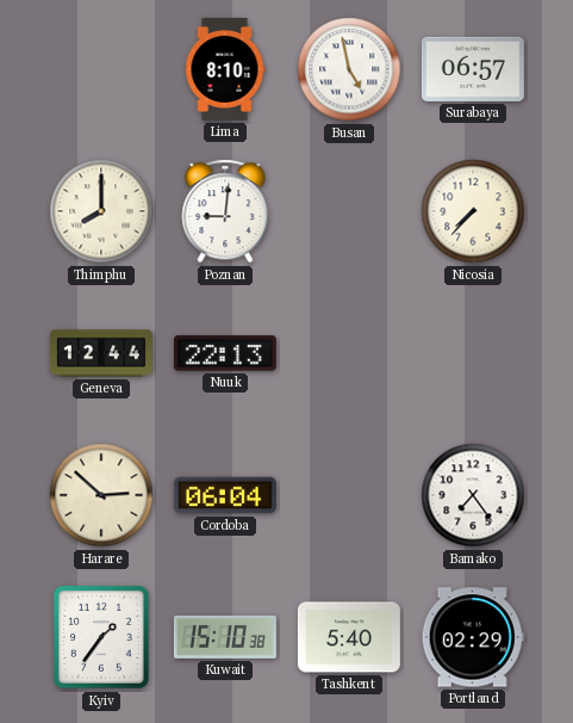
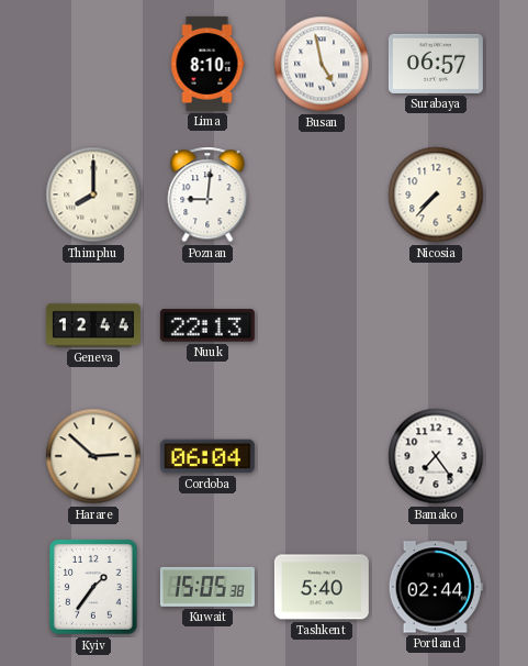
Kuwait: 15:10 -> 15:05 (207, 587)
Portland: 02:29 -> 02:44 (436, 587)
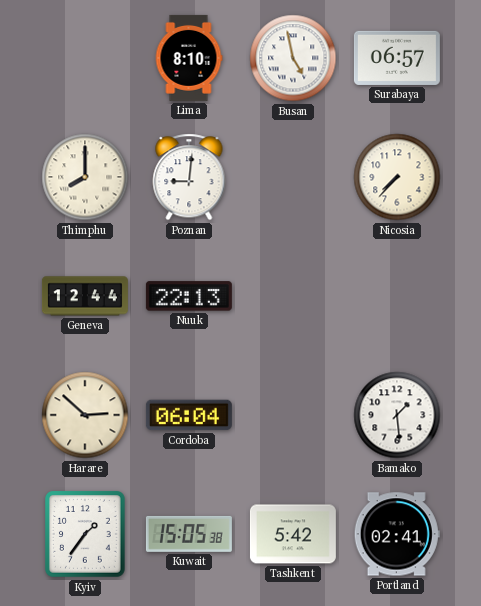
Bamako: 7:24 -> 1:29 (397, 415)
Tashkent: 5:40 -> 5:42 (293, 534)
Portland: 02:44 -> 02:41 (397, 534)
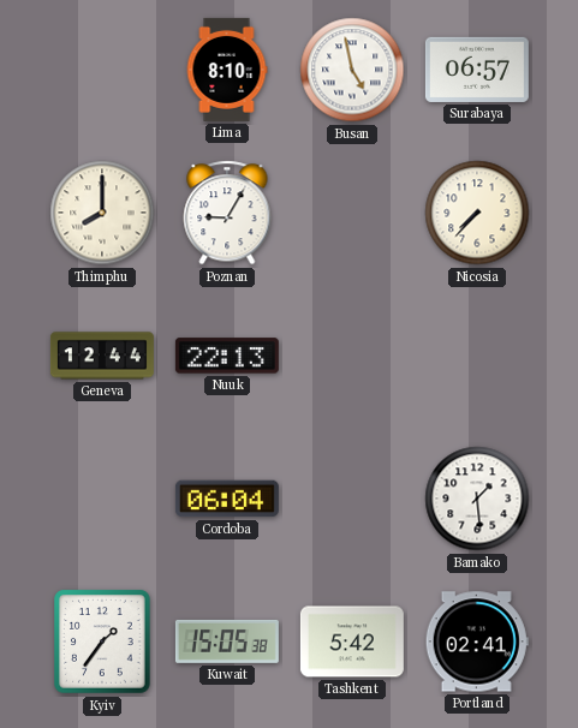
Poznan: 9:01 -> 9:05 (227, 213)
Harare: 2:52 -> none (85, 415)
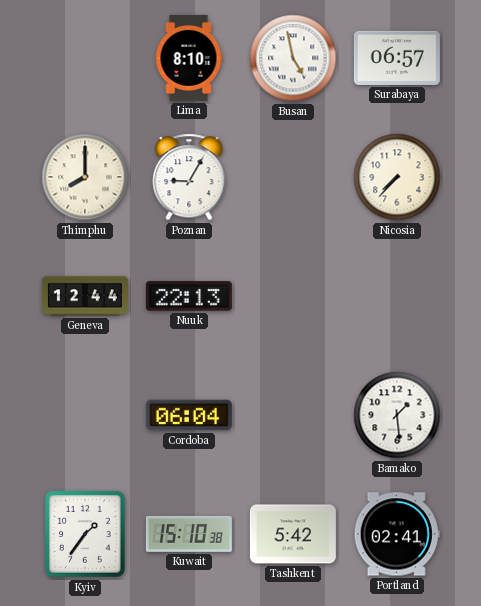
Kuwait: 15:05 -> 15:10 (189, 534)
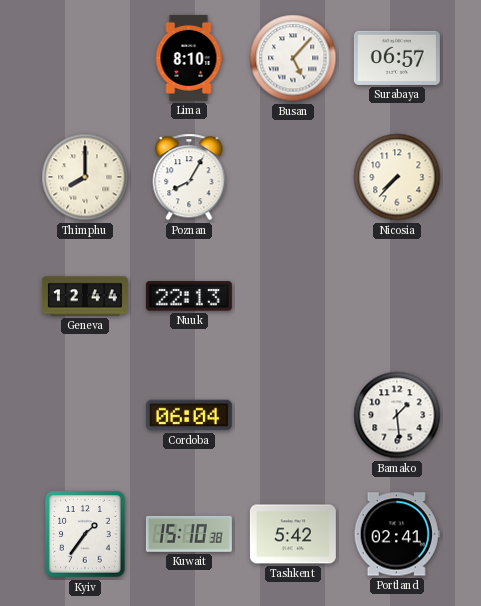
Busan: 4:58 -> 5:07 (293, 58)
Poznan: 9:05 -> 8:05 (189, 177)
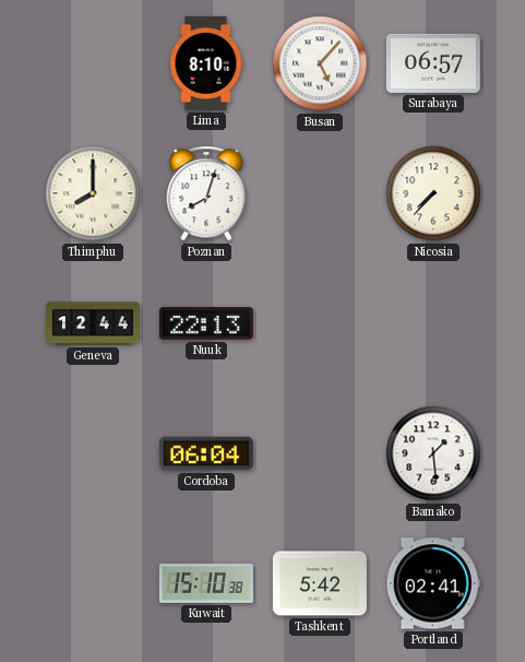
Poznan: 8:05 -> 8:03 (206, 193)
Kyiv: 1:36 -> none (86, 535)
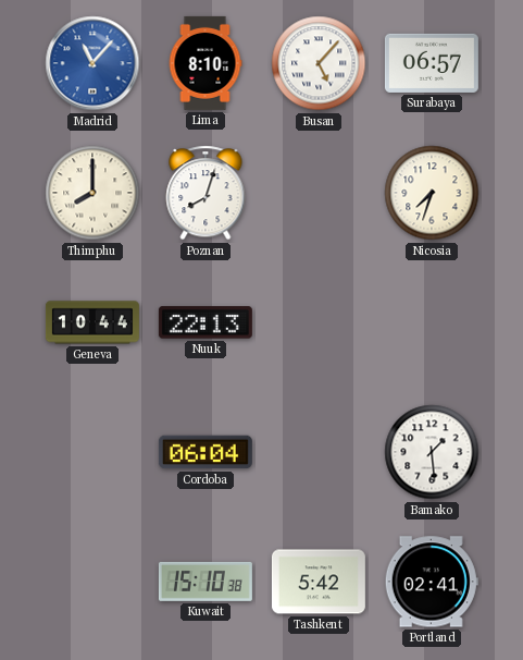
Madrid: none -> 11:07 (92, 63)
Nicosia: 7:37 -> 7:33 (432, 193)
Geneva: 12:44 -> 10:44 (92, 322)
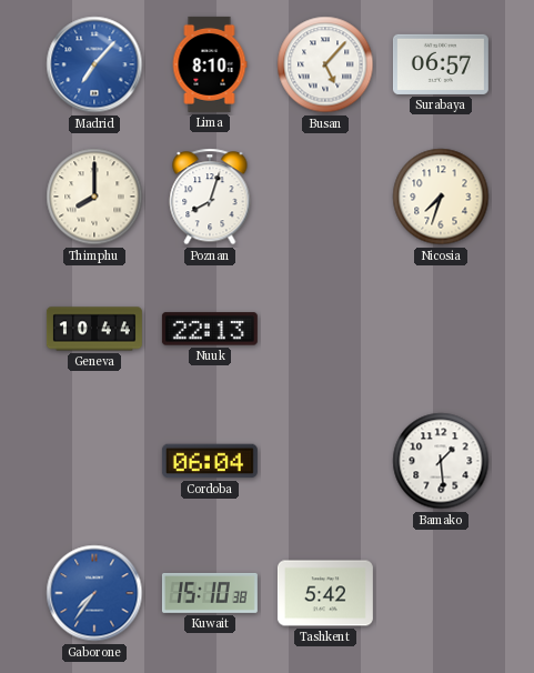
Madrid: 11:07 -> 7:07 (94, 64)
Gaborone: none -> 7:36 (94, 593)
Portland: 02:41 -> none (432, 582)
